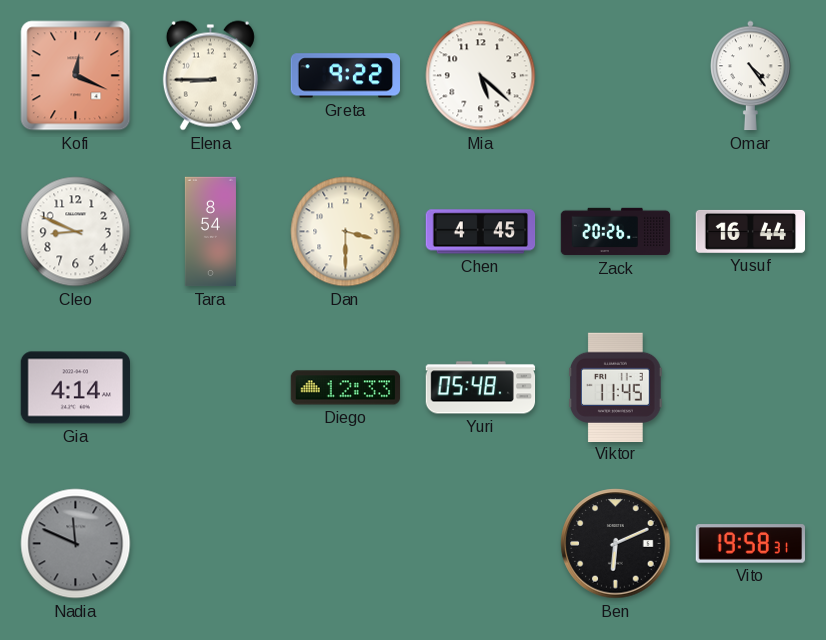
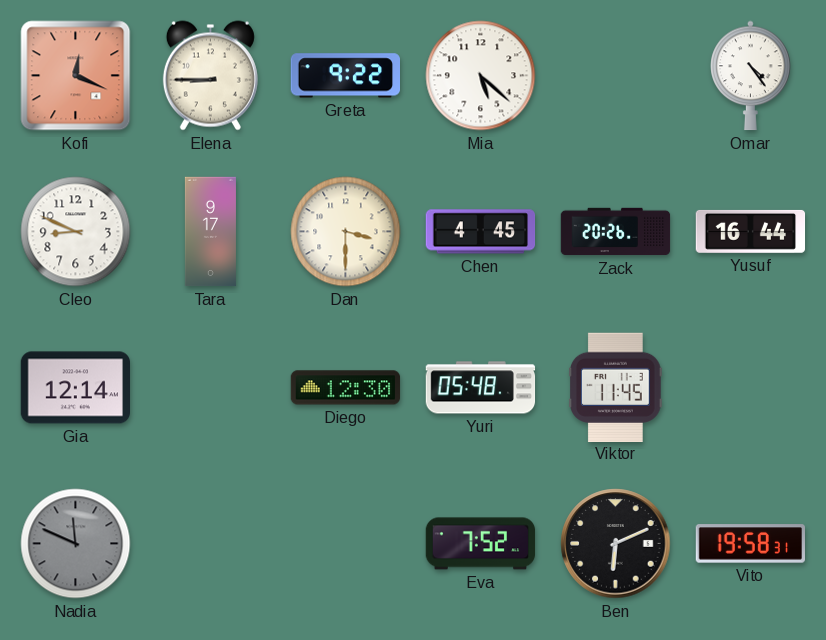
Tara: 8:54 -> 9:17 (210, 232)
Gia: 4:14 -> 12:14 (76, 388)
Diego: 12:33 -> 12:30 (346, 388)
Eva: none -> 7:52 (481, 544)
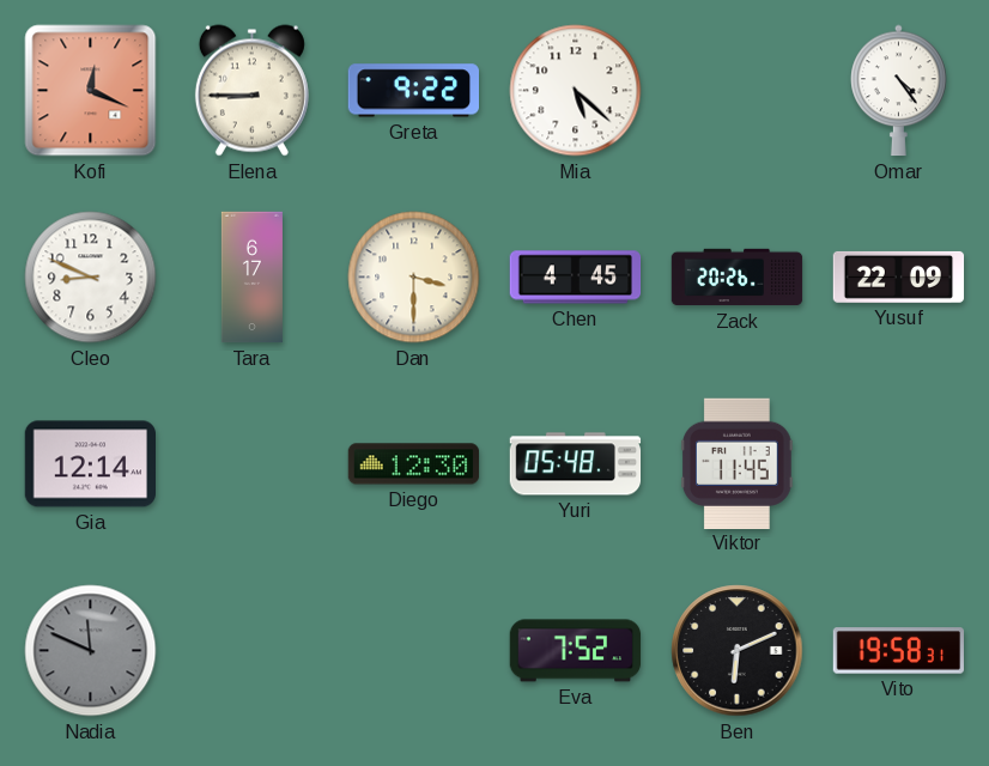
Tara: 9:17 -> 6:17 (251, 278)
Yusuf: 16:44 -> 22:09 (899, 276)
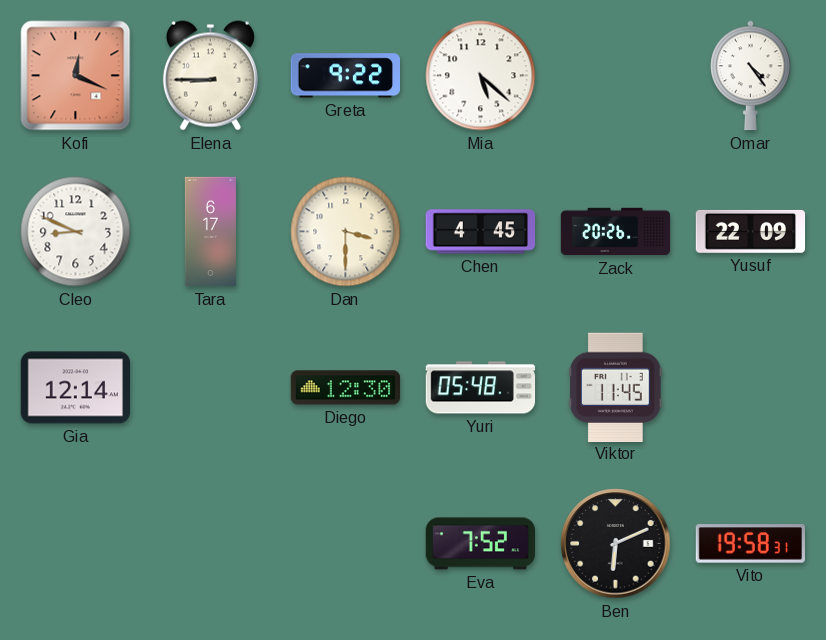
Nadia: 11:49 -> none (91, 651)
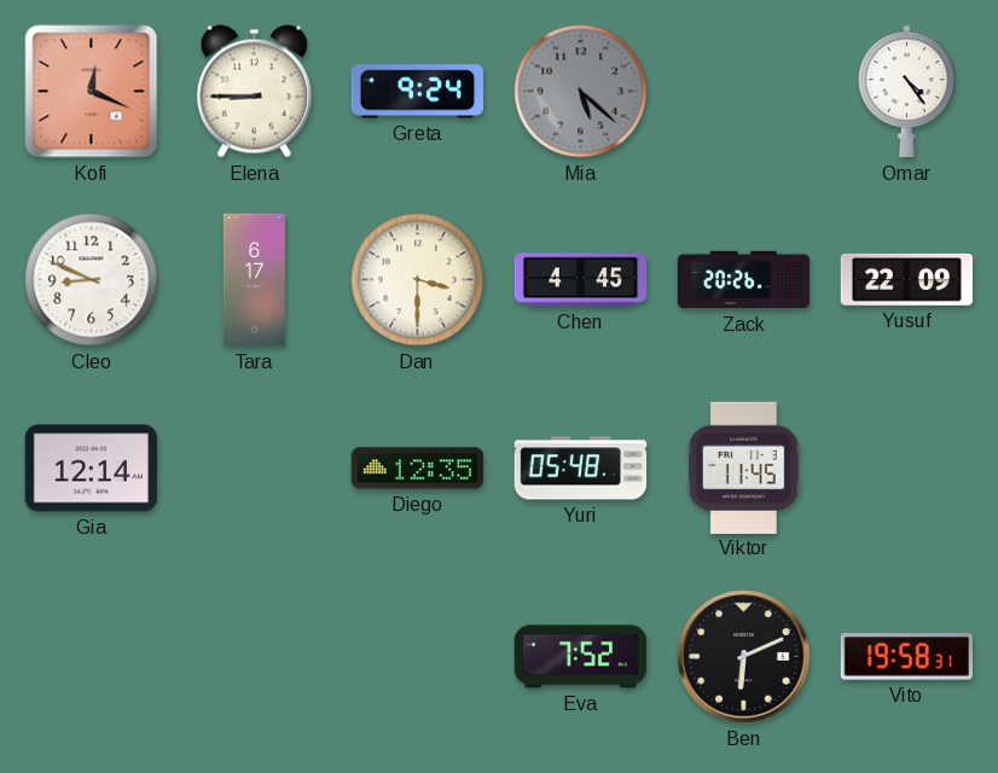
Greta: 9:22 -> 9:24 (417, 92)
Mia dial: white -> grey (581, 92)
Diego: 12:30 -> 12:35 (418, 469)
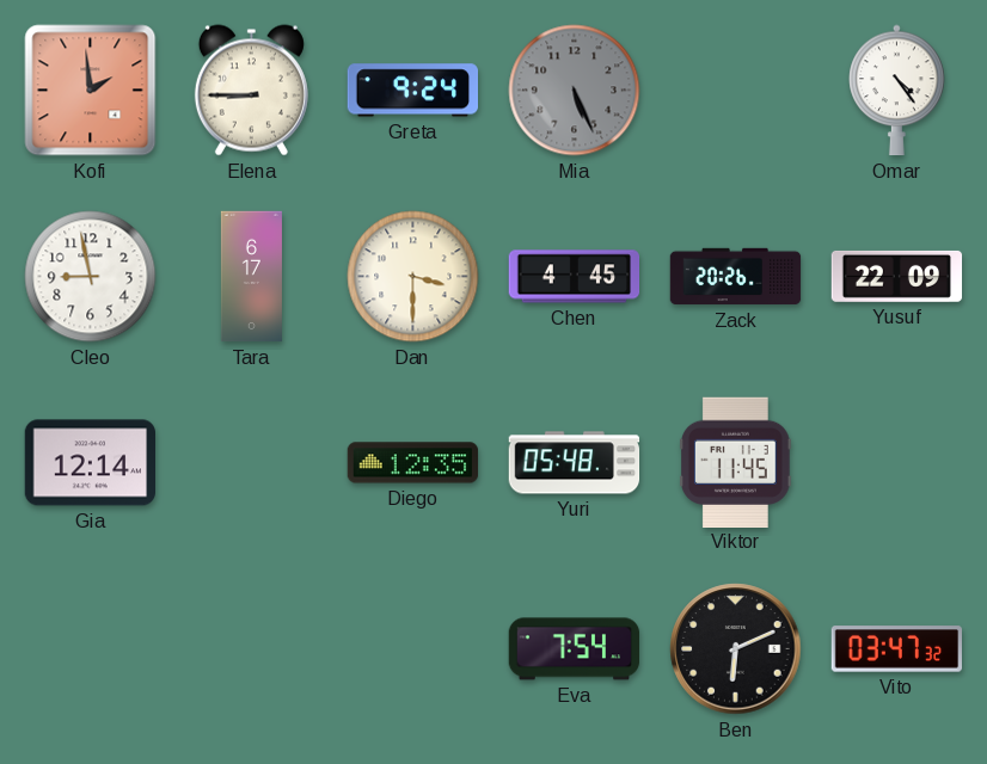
Kofi: 12:19 -> 1:59 (91, 91)
Mia: 5:22 -> 5:26 (575, 91)
Cleo: 8:49 -> 8:58 (91, 277)
Eva: 7:52 -> 7:54 (575, 649)
Vito: 19:58 -> 03:47 (896, 649)
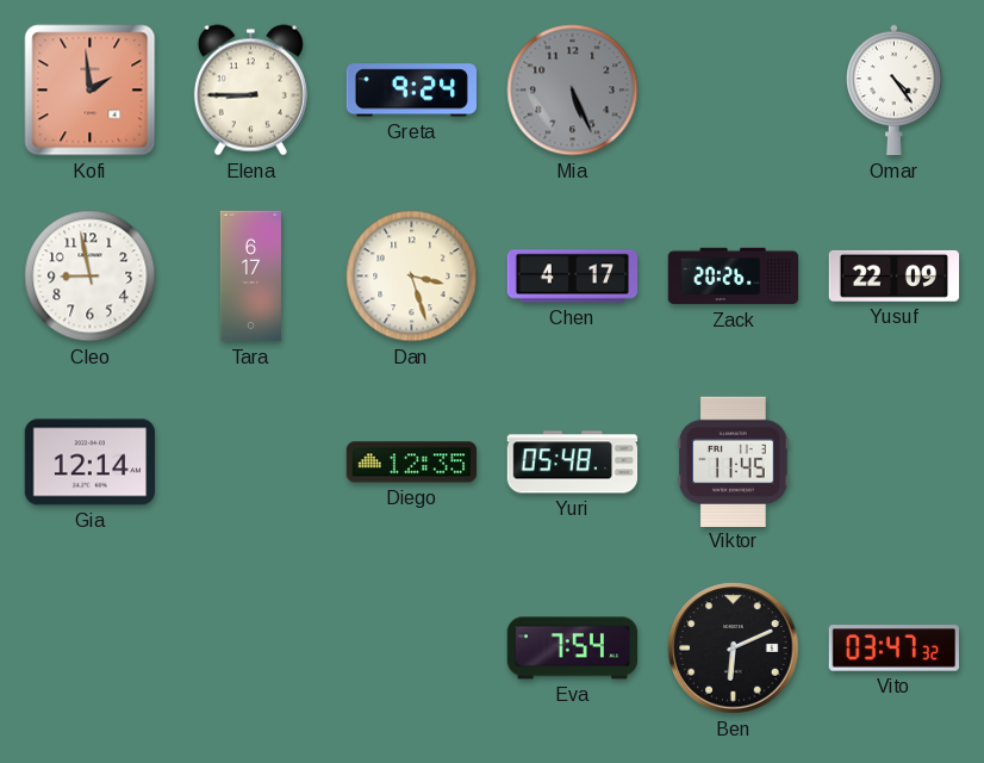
Dan: 3:30 -> 3:27 (412, 277)
Chen: 4:45 -> 4:17 (573, 277)
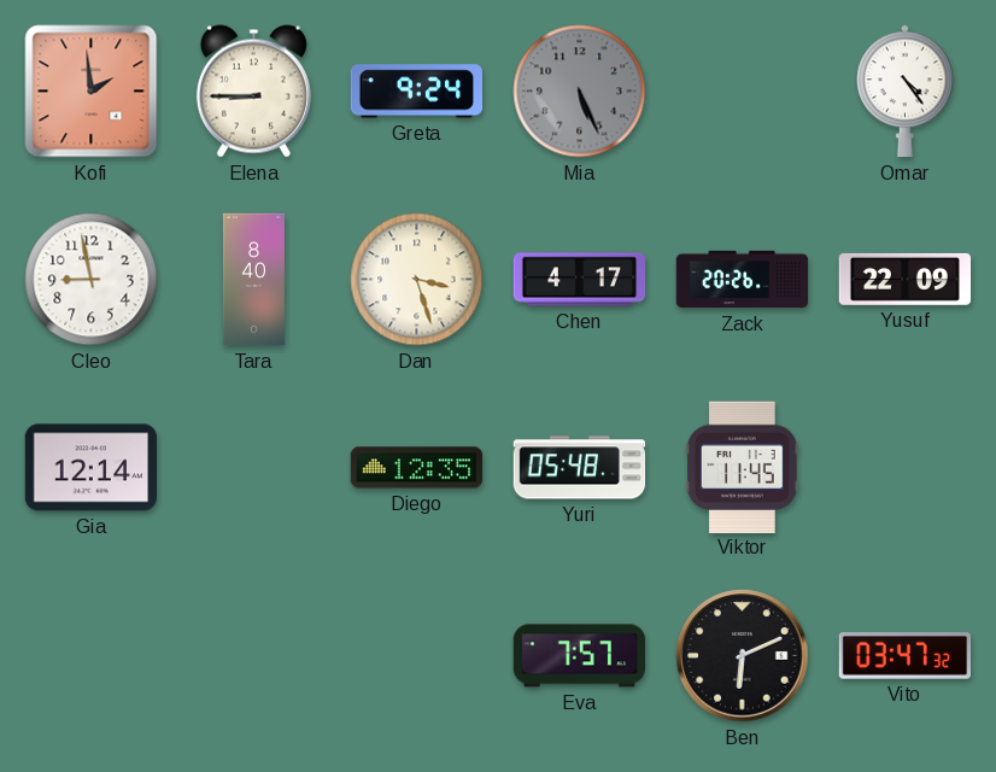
Tara: 6:17 -> 8:40 (253, 280)
Eva: 7:54 -> 7:57 (580, 656)
